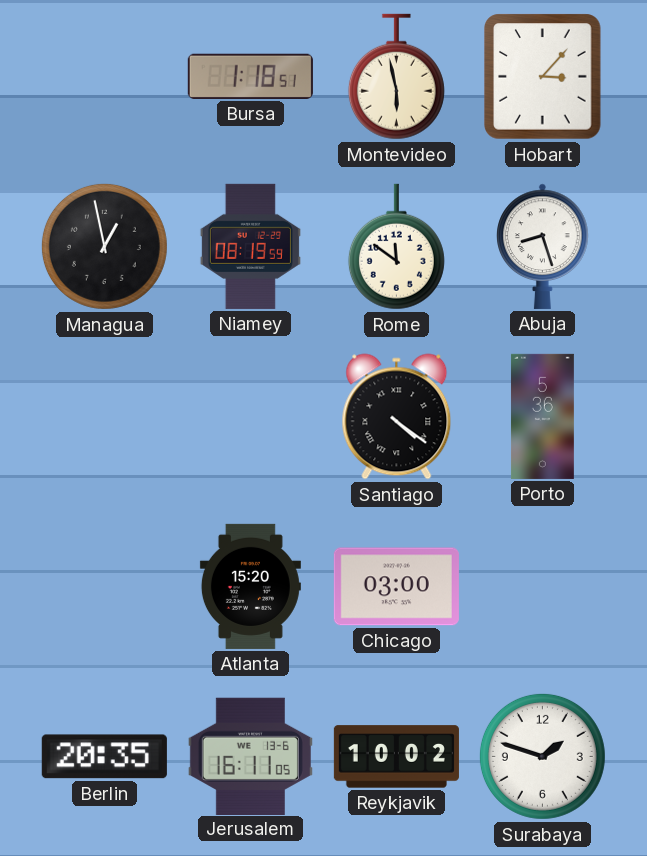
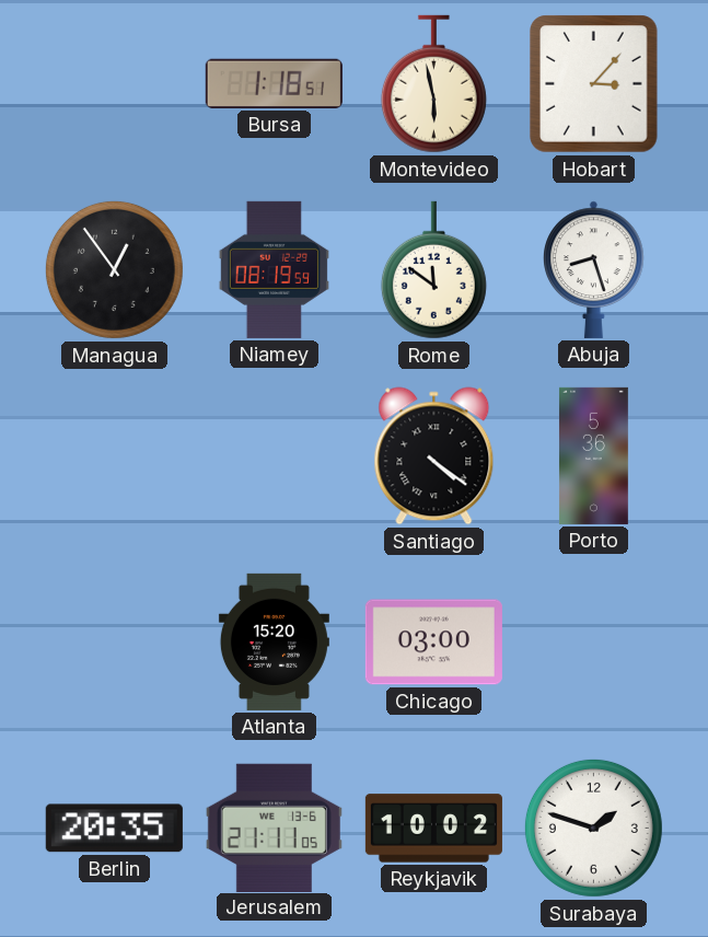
Managua: 12:58 -> 12:54 (114, 269)
Jerusalem: 16:11 -> 21:11 (274, 828)
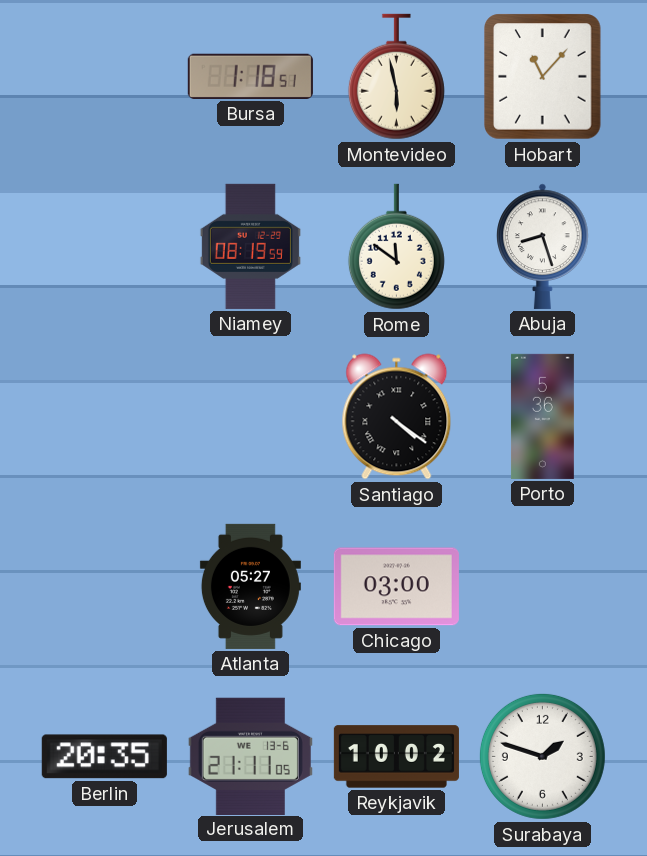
Hobart: 3:07 -> 11:07 (543, 77)
Managua: 12:54 -> none (114, 269)
Atlanta: 15:20 -> 05:27 (250, 586)
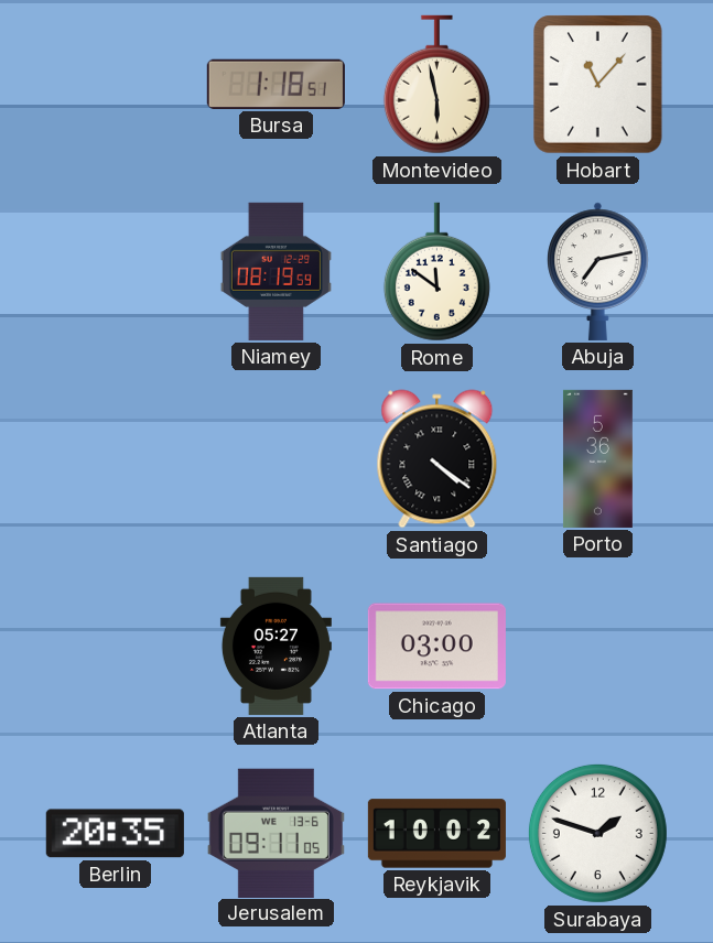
Abuja: 8:27 -> 7:13 (598, 271)
Jerusalem: 21:11 -> 09:11 (276, 833)
